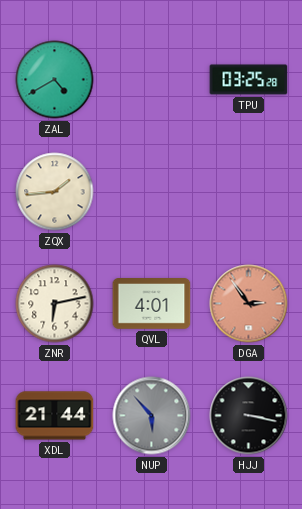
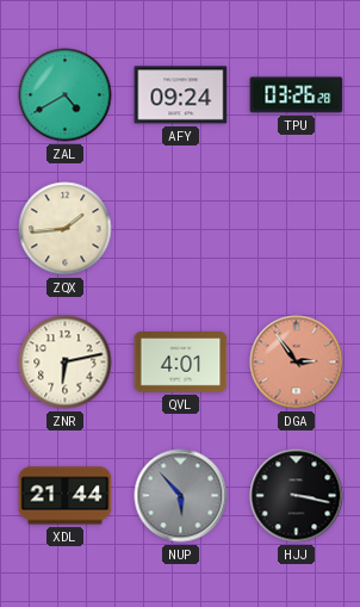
AFY: none -> 09:24 (181, 95)
TPU: 03:25 -> 03:26 (297, 95)
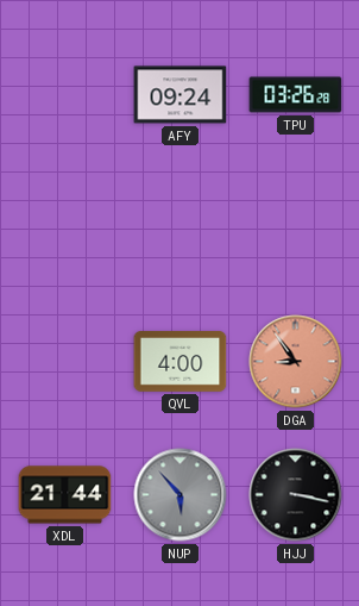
ZAL: 4:40 -> none (66, 95)
ZQX: 1:44 -> none (66, 229)
ZNR: 6:13 -> none (66, 363)
QVL: 4:01 -> 4:00 (181, 362)
DGA: 2:54 -> 8:54 (296, 362)
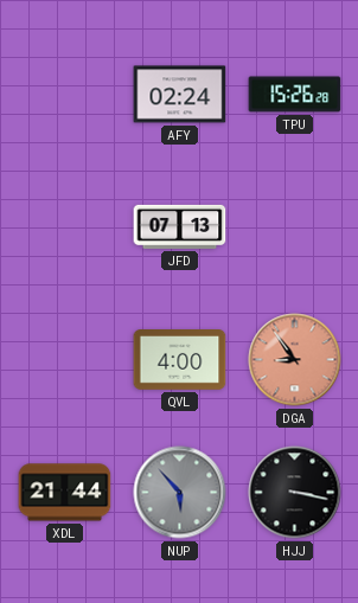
AFY: 09:24 -> 02:24 (180, 95)
TPU: 03:26 -> 15:26 (295, 95)
JFD: none -> 07:13 (180, 226)
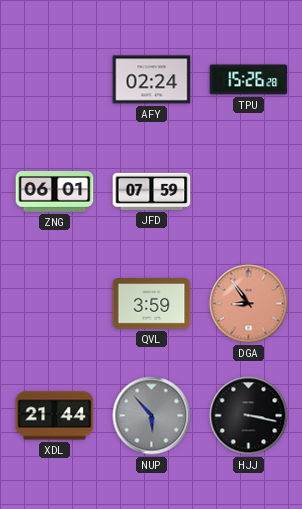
ZNG: none -> 06:01 (55, 192)
JFD: 07:13 -> 07:59 (152, 191)
QVL: 4:00 -> 3:59 (152, 304)
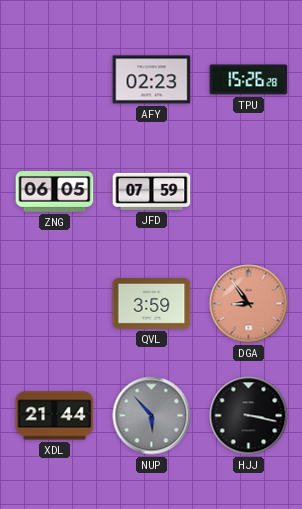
AFY: 02:24 -> 02:23 (152, 80)
ZNG: 06:01 -> 06:05 (55, 192)
